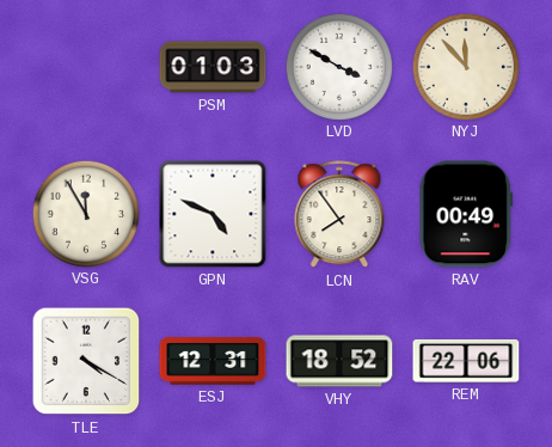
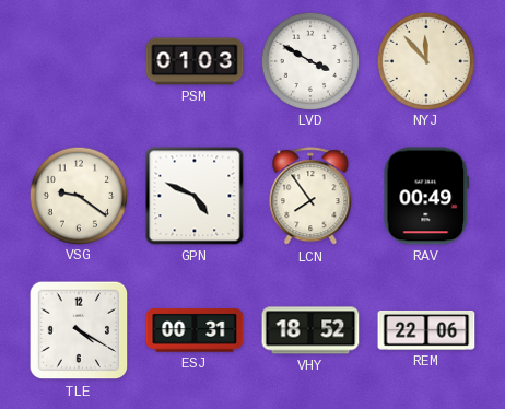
VSG: 11:55 -> 9:21 (78, 195)
ESJ: 12:31 -> 00:31 (195, 330)
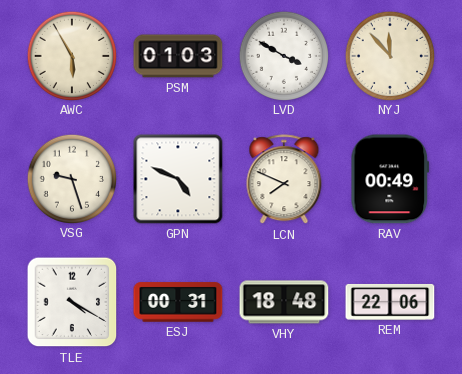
AWC: none -> 5:55 (71, 55)
VSG: 9:21 -> 9:27 (71, 178)
LCN: 7:54 -> 7:49 (284, 180)
VHY: 18:52 -> 18:48 (284, 302)
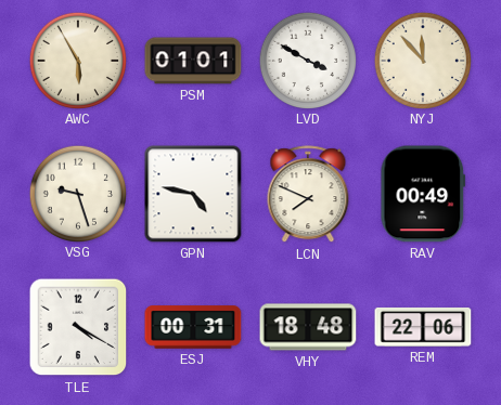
PSM: 01:03 -> 01:01 (193, 61)
GPN: 4:49 -> 4:47 (193, 194)
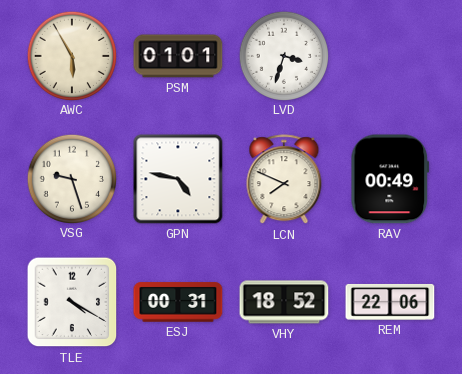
LVD: 3:50 -> 3:33 (283, 55)
NYJ: 11:53 -> none (422, 60)
VHY: 18:48 -> 18:52 (284, 302)
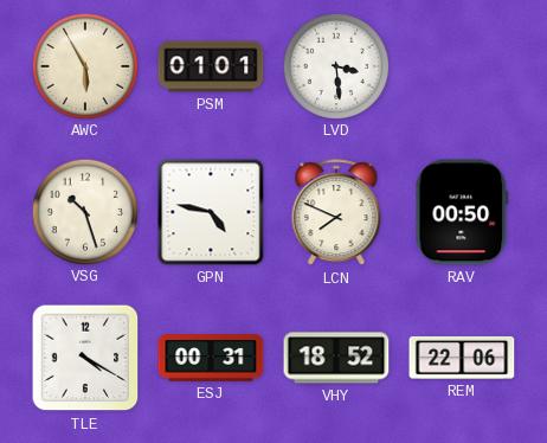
LVD: 3:33 -> 3:29 (335, 65)
VSG: 9:27 -> 10:27 (84, 211)
RAV: 00:49 -> 00:50 (462, 212)
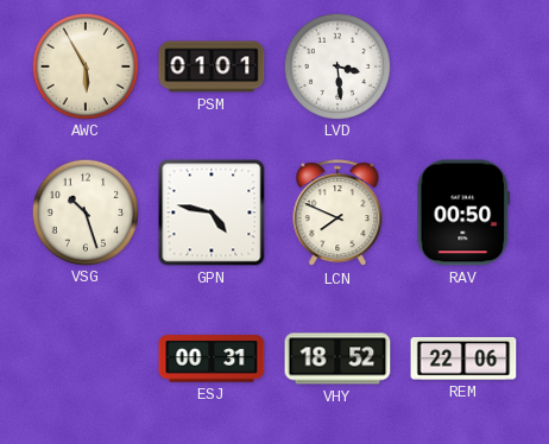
TLE: 4:20 -> none (85, 358)
